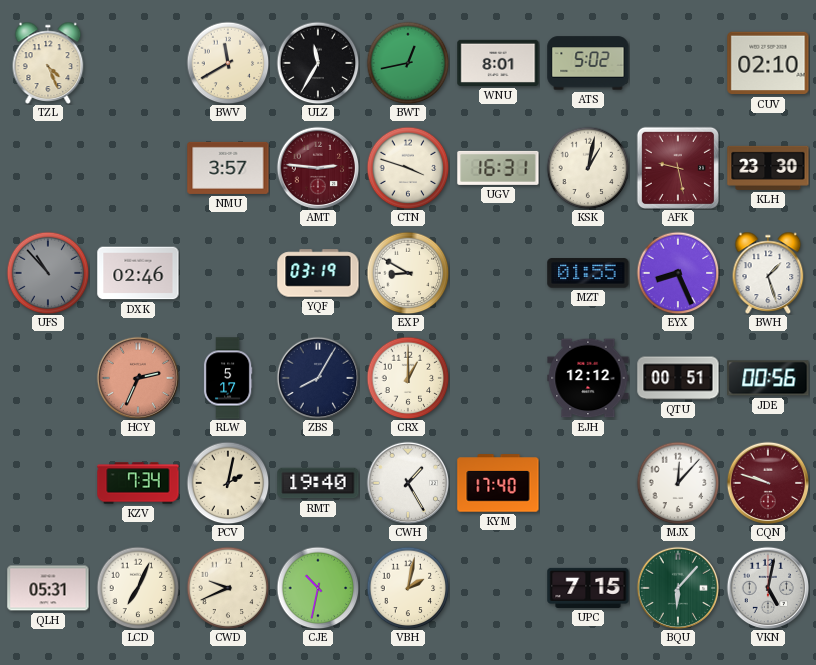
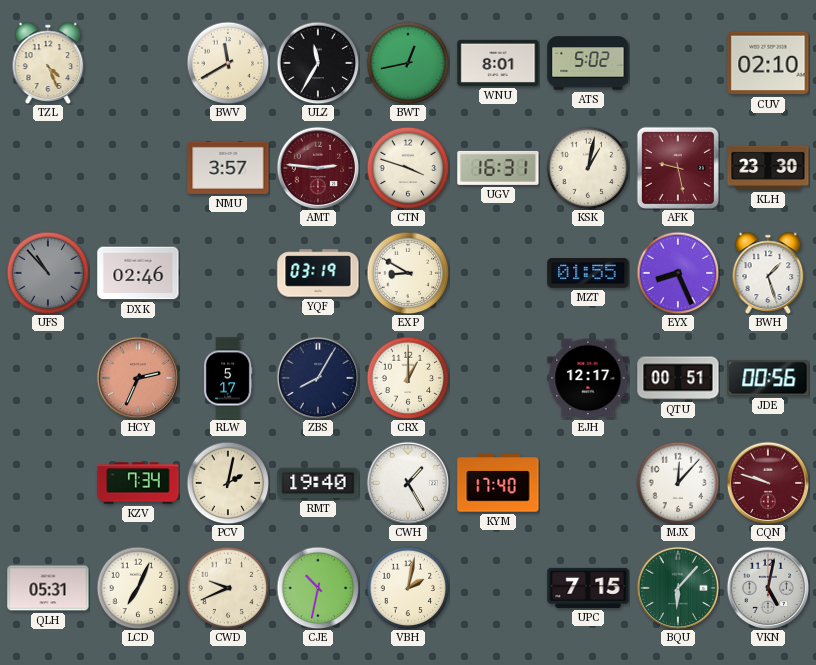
EJH: 12:12 -> 12:17 (588, 378)
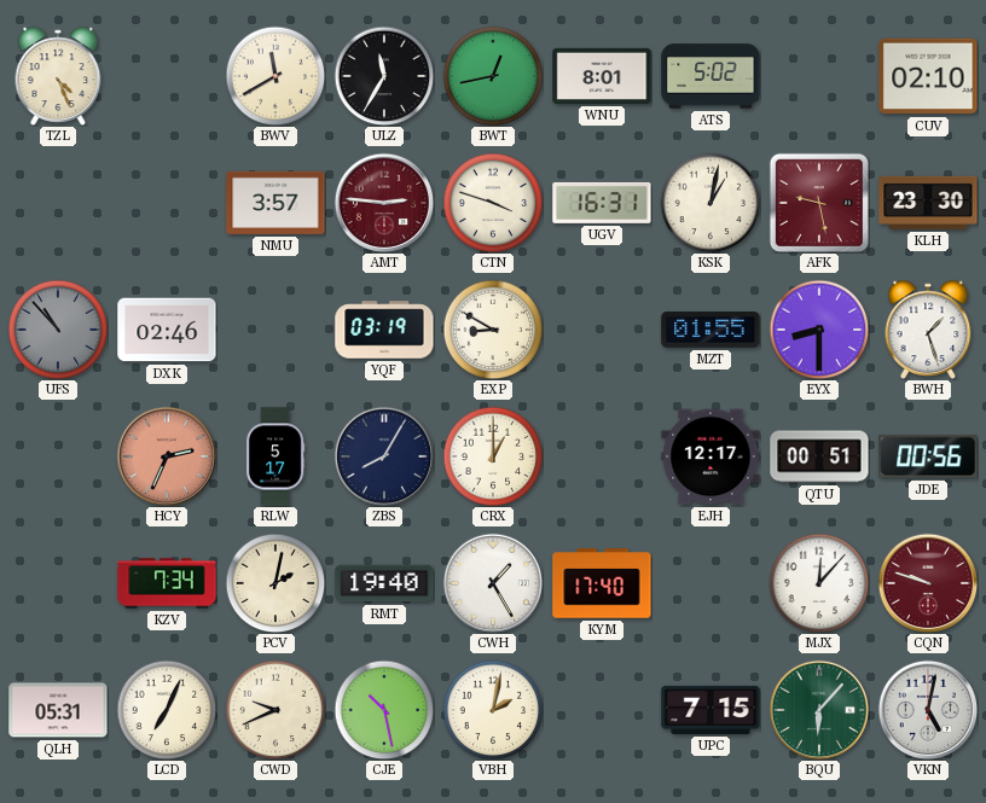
EYX: 8:26 -> 8:30 (819, 330)
CJE: 10:32 -> 10:28 (384, 710)
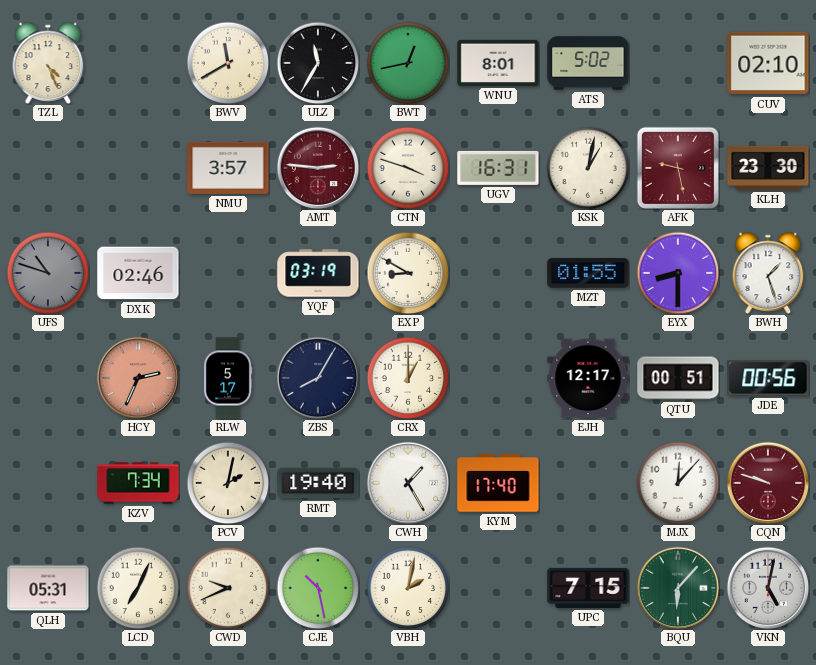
UFS: 10:53 -> 10:48 (48, 273)
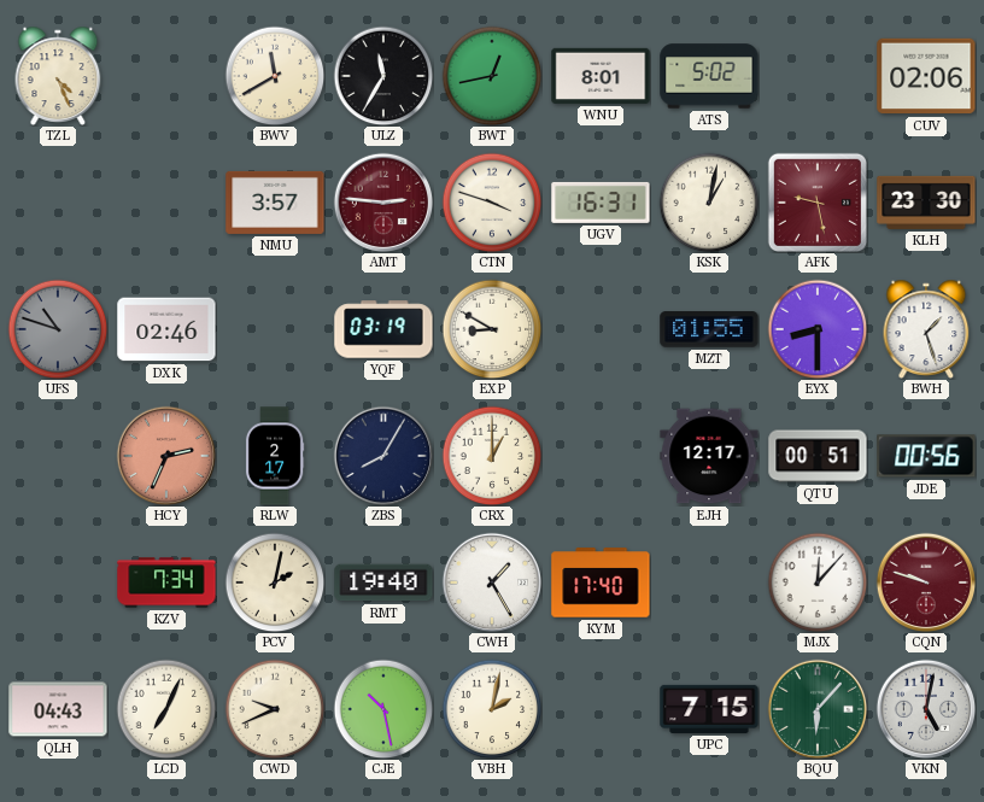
CUV: 02:10 -> 02:06 (926, 76)
RLW: 5:17 -> 2:17 (275, 456)
QLH: 05:31 -> 04:43 (58, 709)
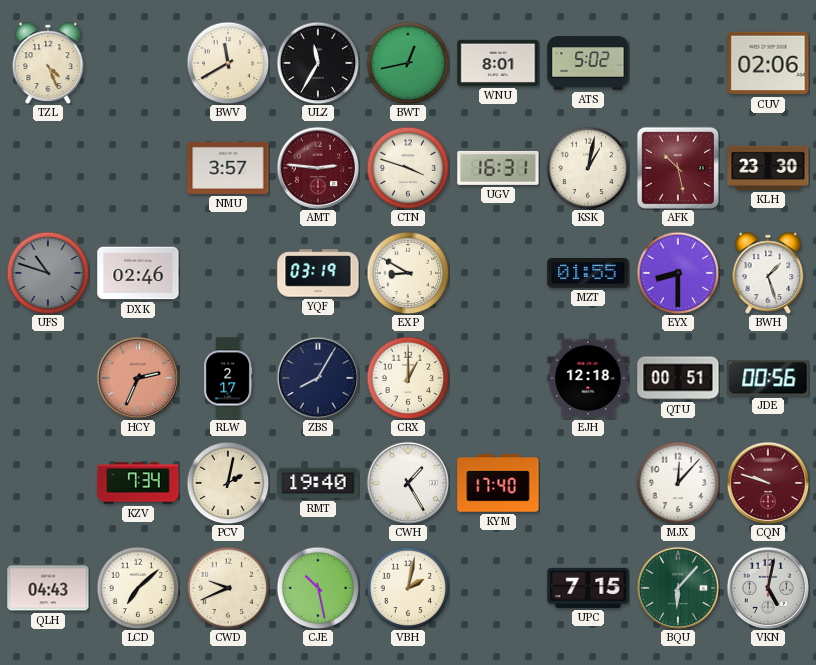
AFK: 9:28 -> 10:28 (678, 168)
EJH: 12:17 -> 12:18 (588, 378)
LCD: 7:04 -> 7:08 (138, 588)
